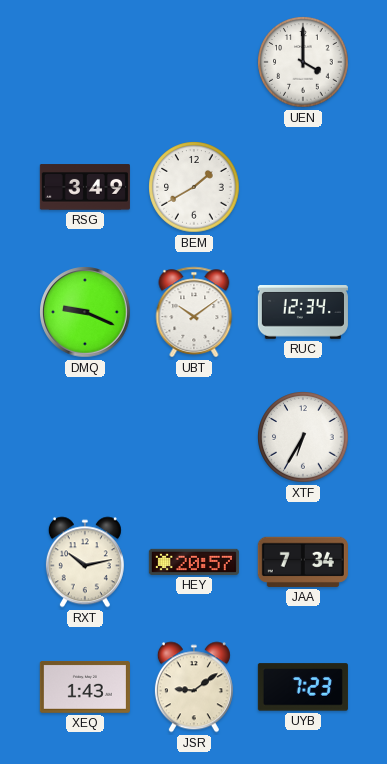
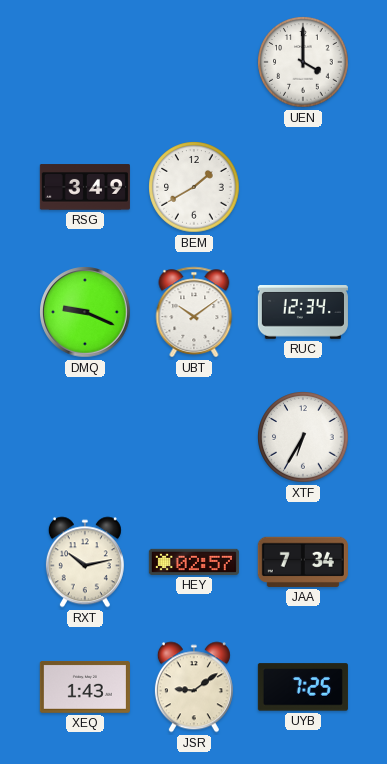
HEY: 20:57 -> 02:57 (194, 562)
UYB: 7:23 -> 7:25 (303, 687)
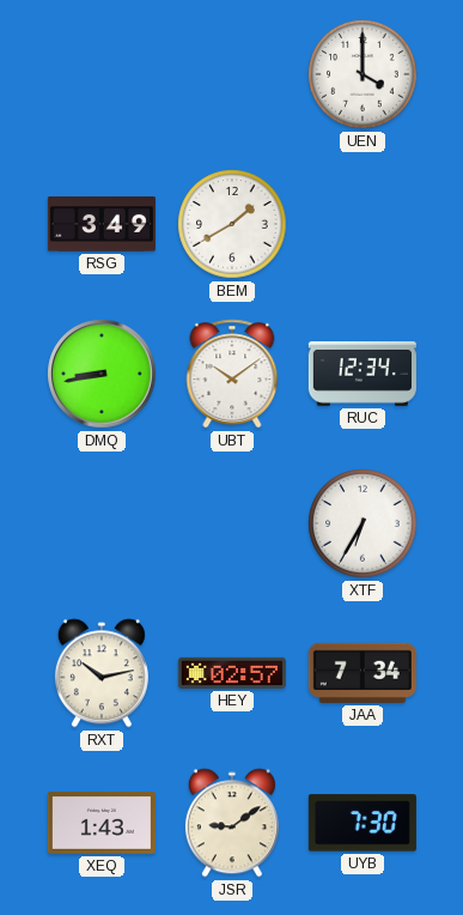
DMQ: 9:19 -> 8:43 (102, 374)
UYB: 7:25 -> 7:30 (363, 823)
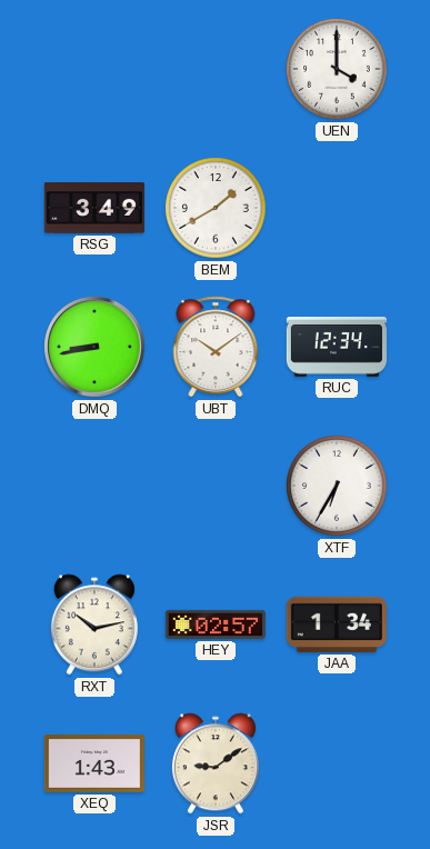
JAA: 7:34 -> 1:34 (337, 625)
UYB: 7:30 -> none (363, 823)
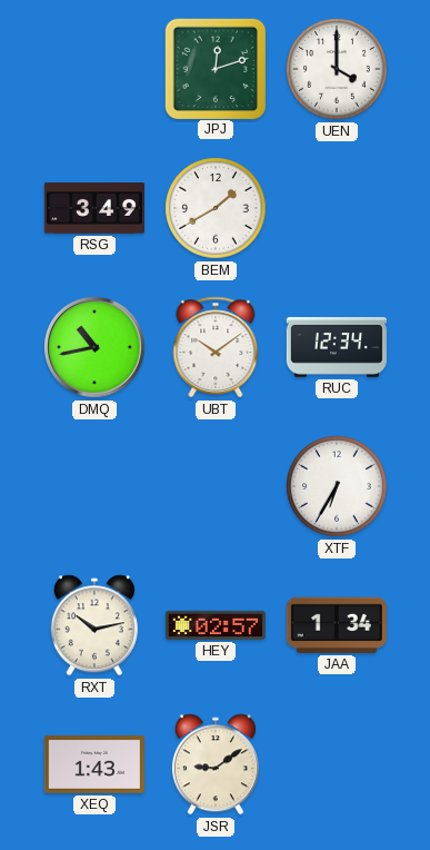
JPJ: none -> 12:12 (214, 68)
DMQ: 8:43 -> 10:43 (94, 347)
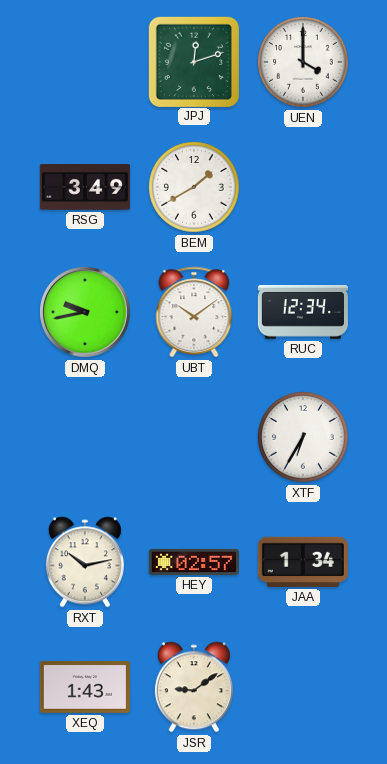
DMQ: 10:43 -> 9:43 (85, 312)
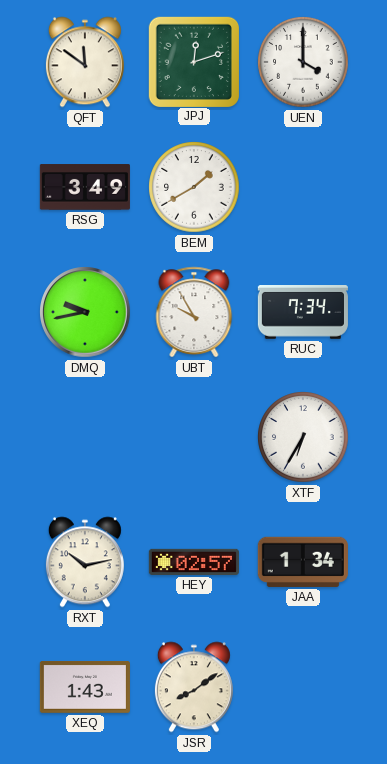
QFT: none -> 11:51 (85, 62)
UBT: 10:09 -> 9:55 (194, 312)
RUC: 12:34 -> 7:34 (303, 313)
JSR: 9:09 -> 8:09 (194, 687)
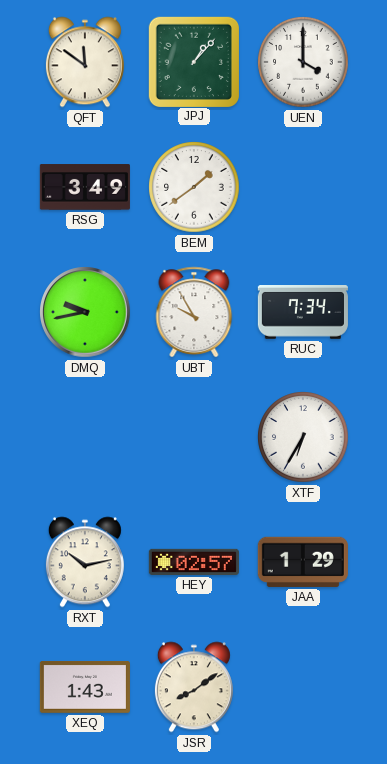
JPJ: 12:12 -> 1:07 (193, 61)
BEM: 1:40 -> 1:39 (194, 187)
JAA: 1:34 -> 1:29 (303, 562)
